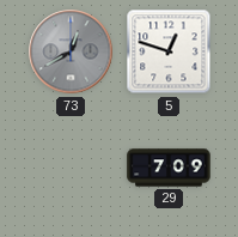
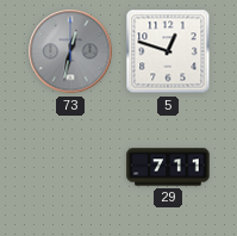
73: 12:40 -> 12:32 (70, 51)
29: 7:09 -> 7:11 (168, 167)
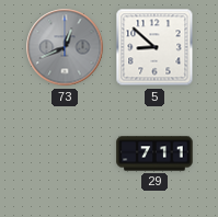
73: 12:32 -> 12:41 (65, 47)
5: 12:48 -> 8:52 (154, 47)
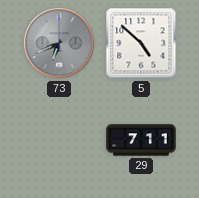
73: 12:41 -> 6:41 (59, 43)
5: 8:52 -> 4:52 (141, 43)
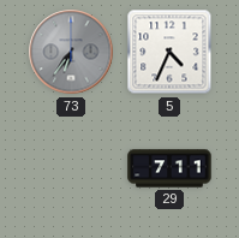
73: 6:41 -> 6:36 (71, 52)
5: 4:52 -> 4:34 (169, 52)
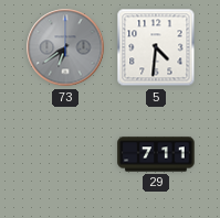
73: 6:36 -> 6:39 (65, 47)
5: 4:34 -> 4:31 (156, 47)
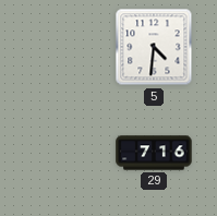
73: 6:39 -> none (65, 47)
29: 7:11 -> 7:16 (154, 153)
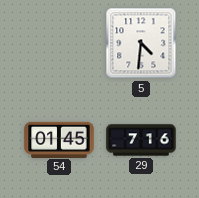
54: none -> 01:45 (59, 139)
